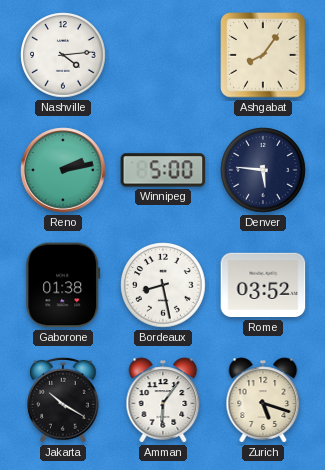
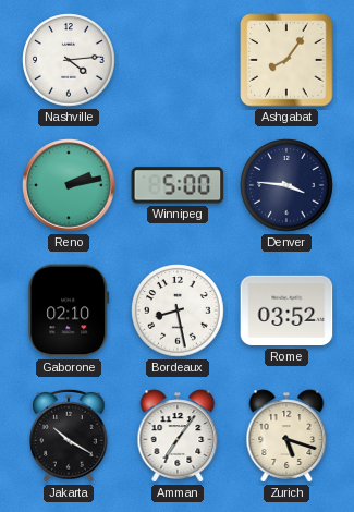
Denver: 5:46 -> 3:46 (286, 185)
Gaborone: 01:38 -> 02:10 (69, 310)
Amman: 6:06 -> 7:06 (178, 436)
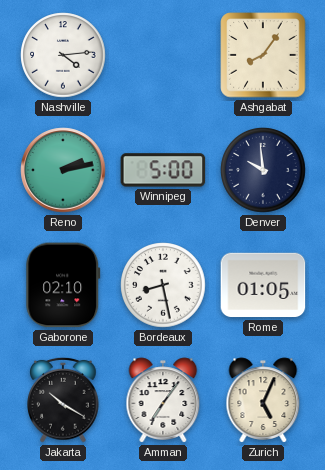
Denver: 3:46 -> 9:59 (263, 170)
Rome: 03:52 -> 01:05 (263, 285)
Zurich: 5:18 -> 5:04 (263, 400)
